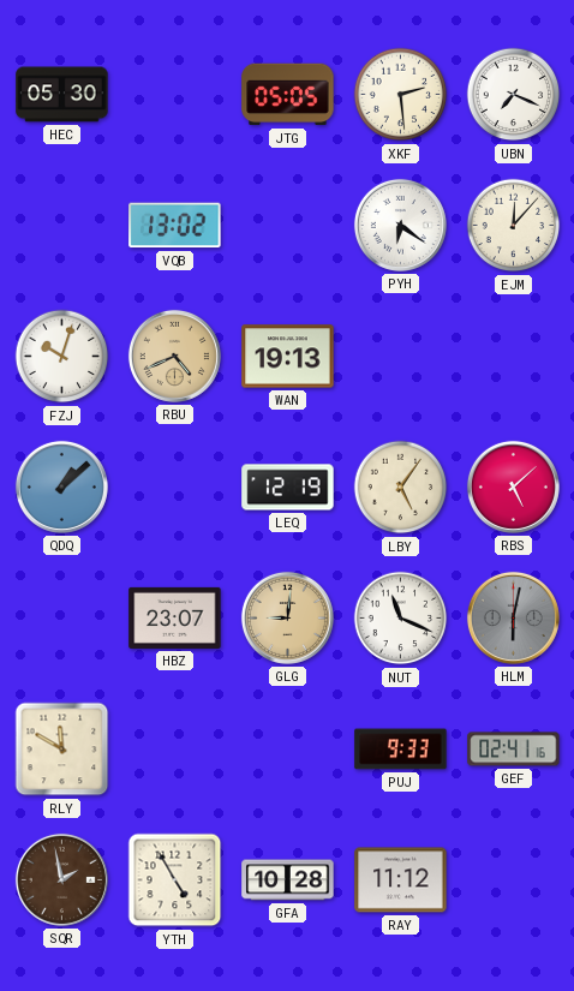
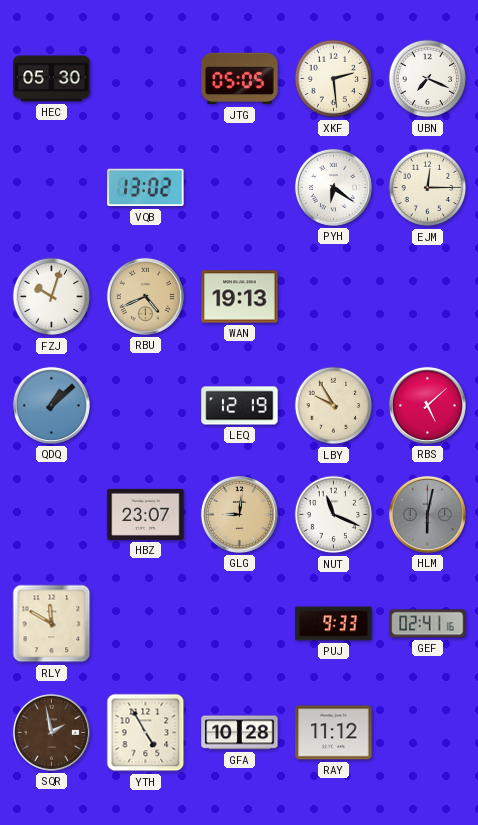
EJM: 12:07 -> 12:15 (428, 188)
LBY: 5:06 -> 9:55 (334, 406)
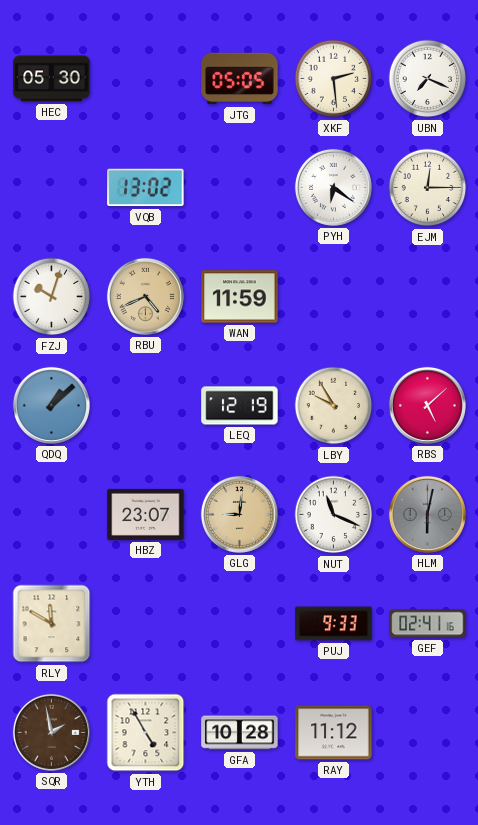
WAN: 19:13 -> 11:59 (240, 297)
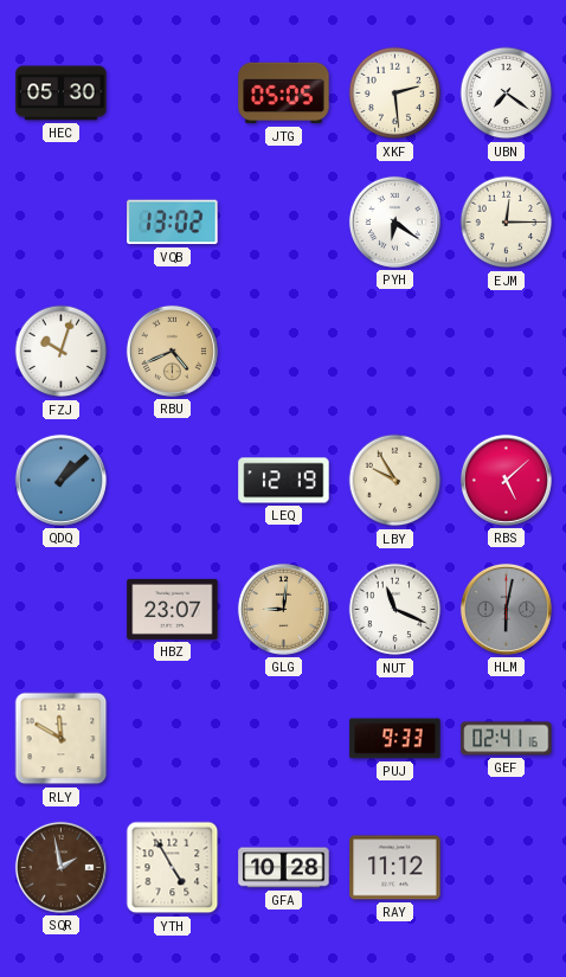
UBN: 7:19 -> 7:21 (507, 94)
WAN: 11:59 -> none (240, 297)
